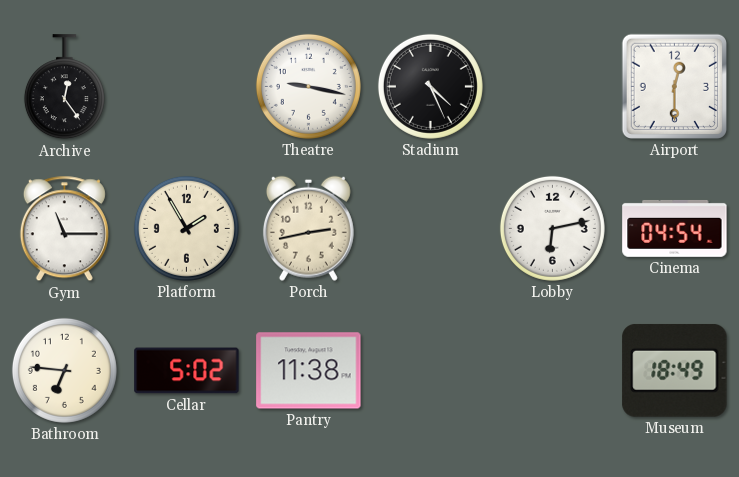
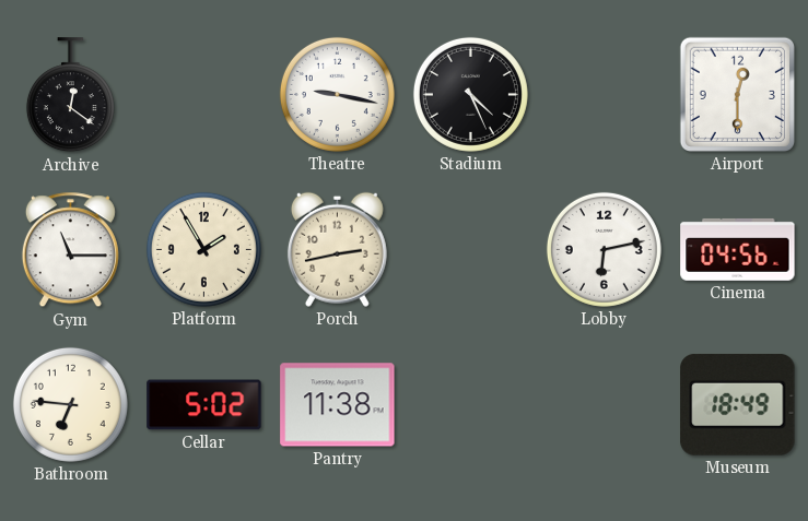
Archive: 12:24 -> 12:21 (70, 95)
Cinema: 04:54 -> 04:56 (738, 249)
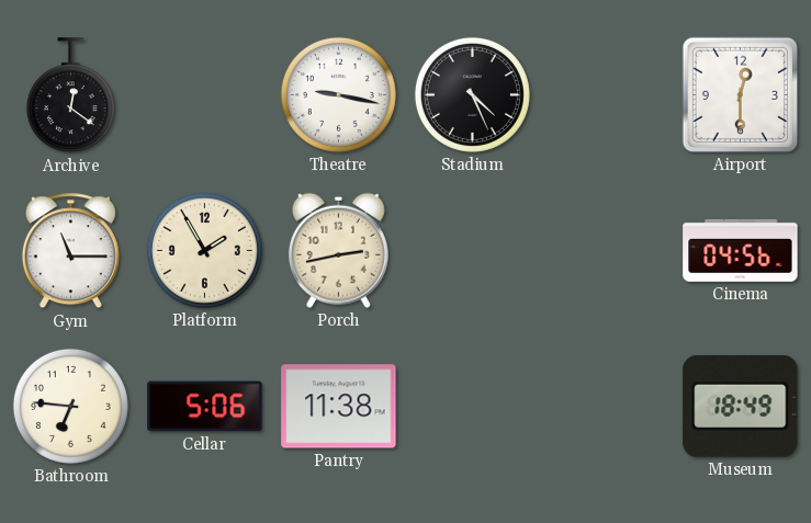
Lobby: 6:13 -> none (604, 249)
Cellar: 5:02 -> 5:06 (205, 407)
